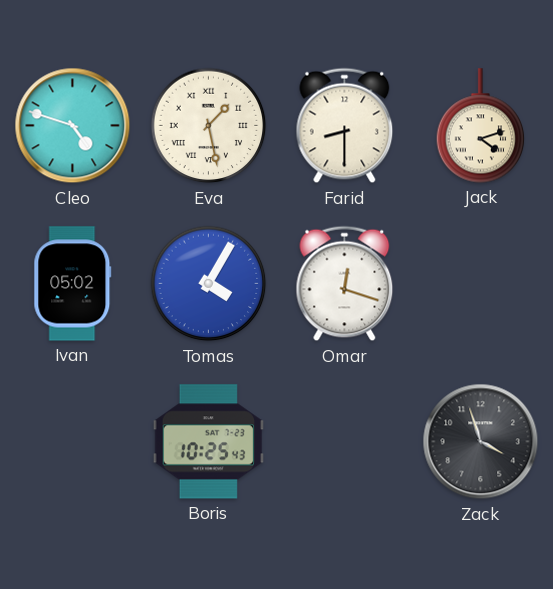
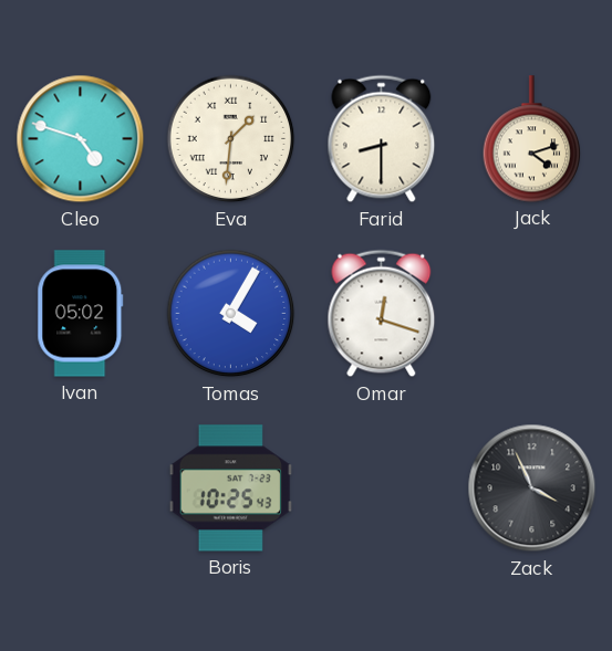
Eva: 1:28 -> 1:31 (231, 139)
Zack: 3:57 -> 3:56 (532, 489)
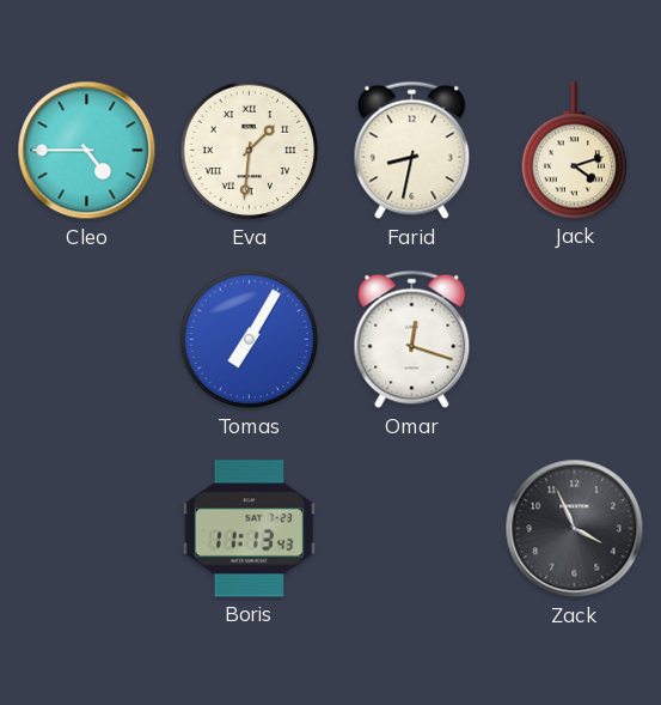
Cleo: 4:48 -> 4:45 (87, 151)
Farid: 8:30 -> 8:32 (412, 151)
Ivan: 05:02 -> none (81, 314)
Tomas: 4:05 -> 7:05 (250, 340)
Boris: 10:25 -> 11:13 (249, 529)
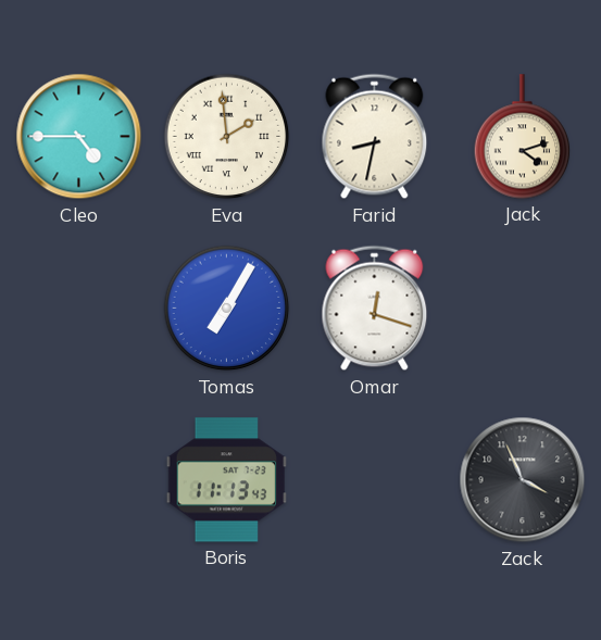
Eva: 1:31 -> 1:59 (227, 137)
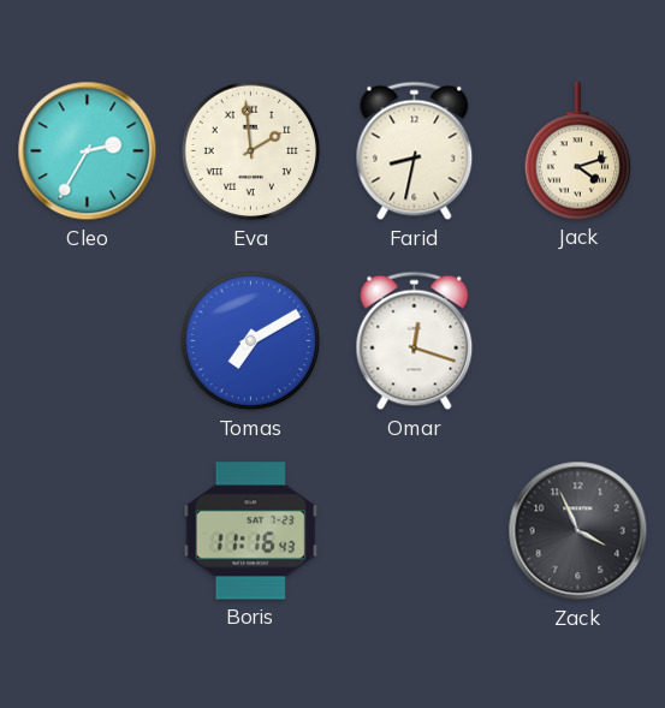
Cleo: 4:45 -> 2:35 (88, 151)
Tomas: 7:05 -> 7:10 (251, 341)
Boris: 11:13 -> 11:16 (250, 531)
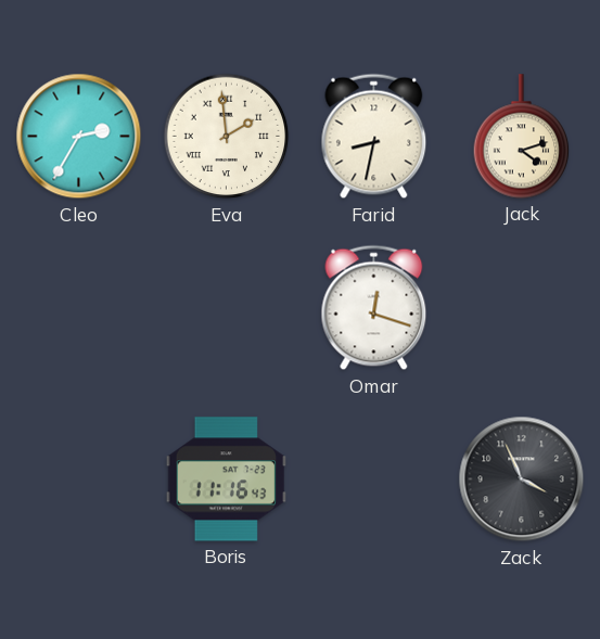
Tomas: 7:10 -> none (251, 341)
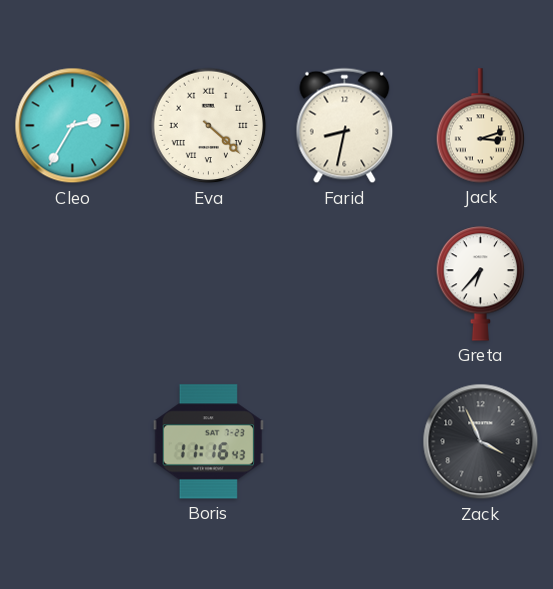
Eva: 1:59 -> 4:22 (209, 126)
Jack: 4:12 -> 3:12 (481, 126)
Omar: 12:18 -> none (374, 308)
Greta: none -> 6:37 (481, 284)
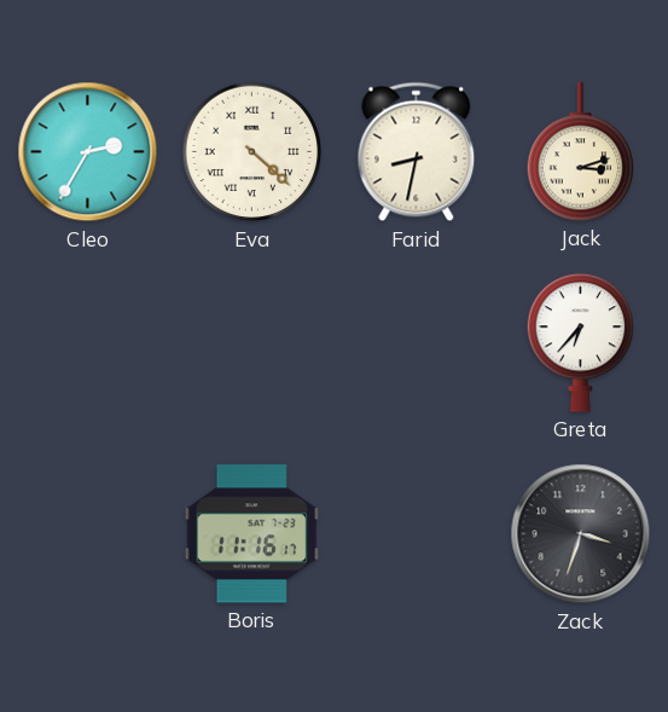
Boris: 11:16:43 -> 11:16:17 (251, 534)
Zack: 3:56 -> 3:33 (581, 534)
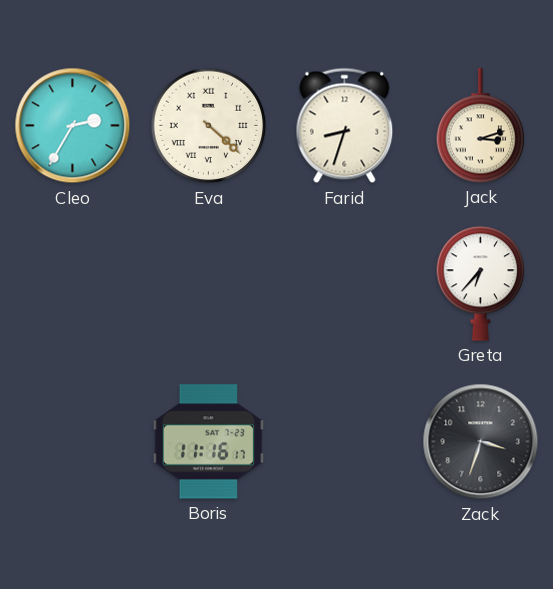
Farid: 8:32 -> 8:33 (345, 126)
